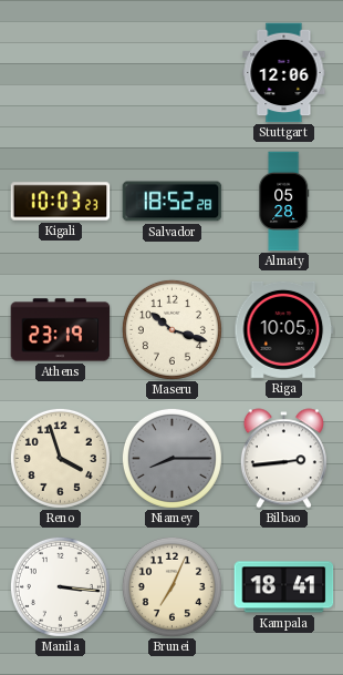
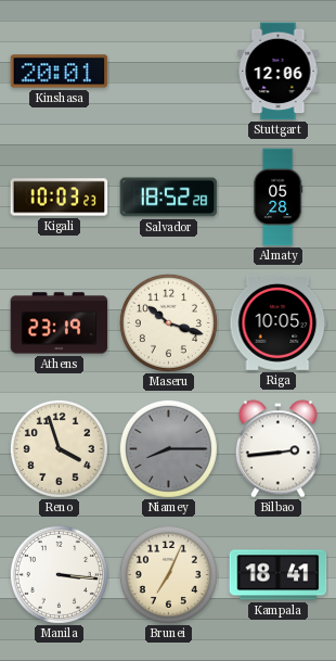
Kinshasa: none -> 20:01 (60, 72)
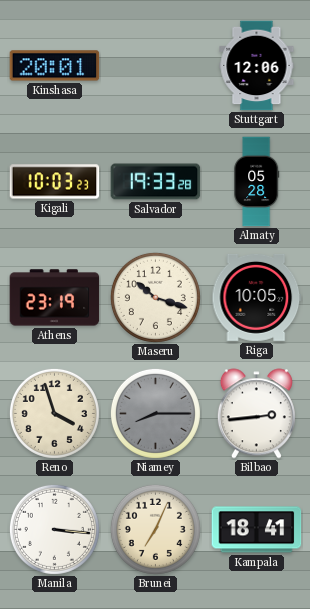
Salvador: 18:52 -> 19:33 (156, 182)
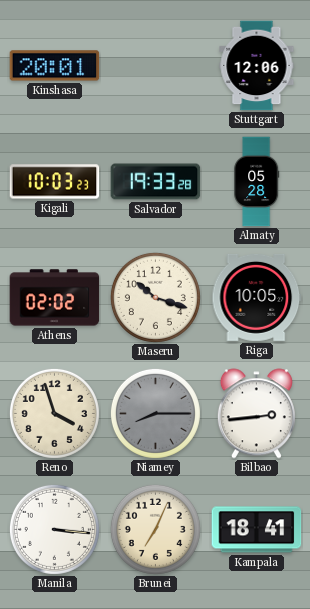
Athens: 23:19 -> 02:02 (55, 298)
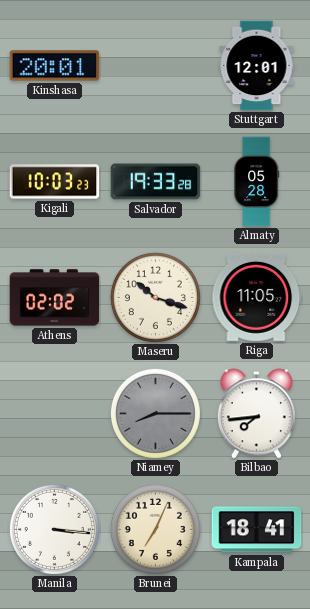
Stuttgart: 12:06 -> 12:01 (257, 66)
Riga: 10:05 -> 11:05 (257, 297)
Reno: 3:57 -> none (54, 413)
Bilbao: 2:44 -> 7:44 (256, 414)
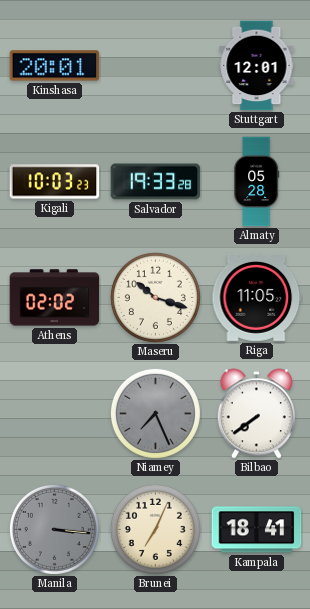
Niamey: 8:15 -> 7:26 (155, 413)
Bilbao: 7:44 -> 7:39 (256, 414)
Manila dial: white -> grey (54, 529)
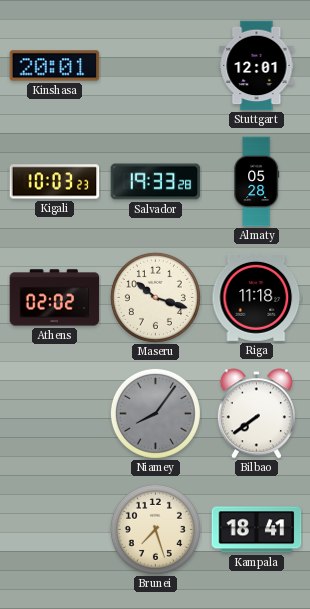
Riga: 11:05 -> 11:18 (257, 297)
Niamey: 7:26 -> 8:06 (155, 413)
Manila: 3:16 -> none (54, 529)
Brunei: 7:04 -> 7:27 (155, 529)
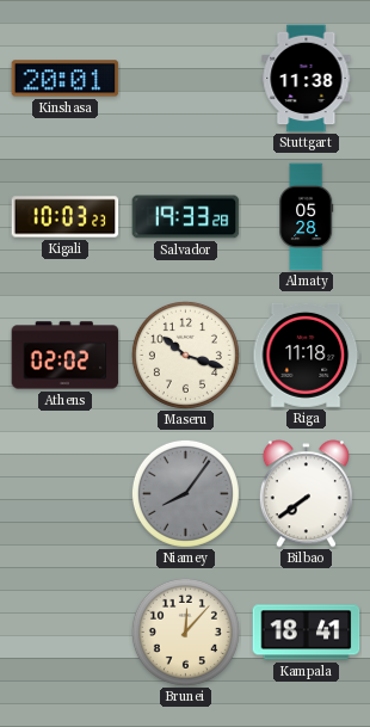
Stuttgart: 12:01 -> 11:38 (307, 79)
Brunei: 7:27 -> 12:07 (185, 631)
